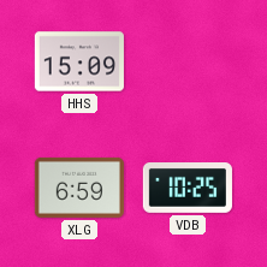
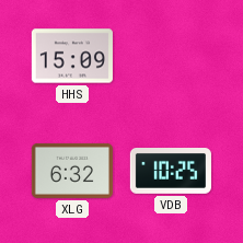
XLG: 6:59 -> 6:32 (72, 171)
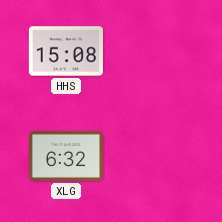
HHS: 15:09 -> 15:08 (66, 51)
VDB: 10:25 -> none (171, 172)
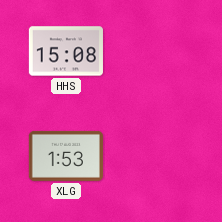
XLG: 6:32 -> 1:53 (66, 156)
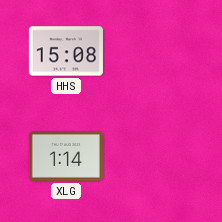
XLG: 1:53 -> 1:14 (66, 156)
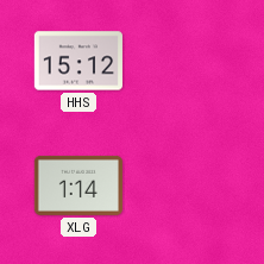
HHS: 15:08 -> 15:12 (78, 61)
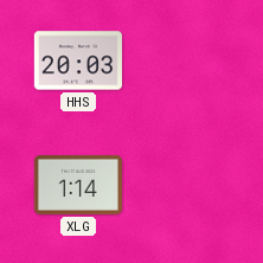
HHS: 15:12 -> 20:03 (78, 60)
